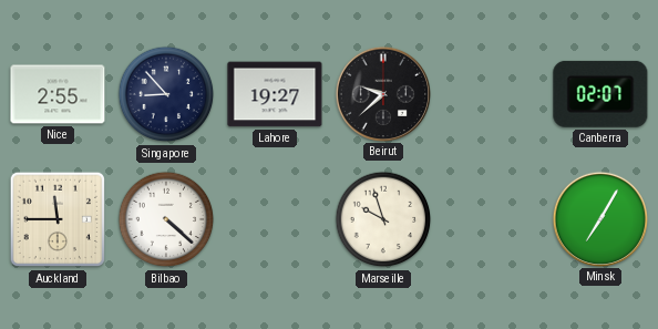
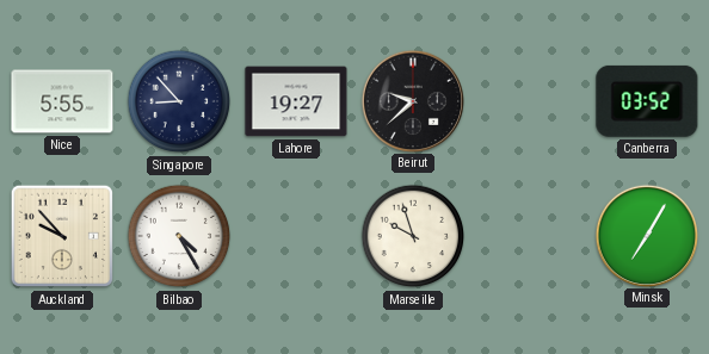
Nice: 2:55 -> 5:55 (62, 101)
Canberra: 02:07 -> 03:52 (647, 101)
Auckland: 11:45 -> 9:53 (62, 236)
Bilbao: 4:22 -> 4:25 (179, 236)
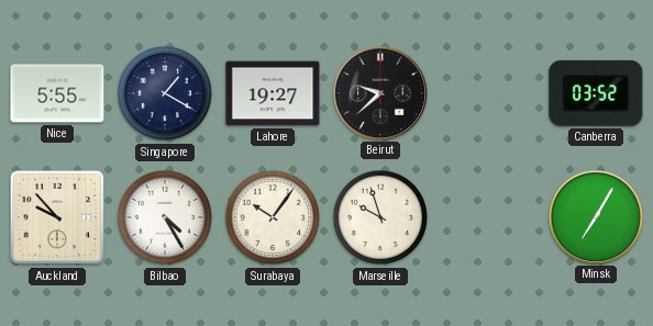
Singapore: 8:53 -> 1:20 (165, 93)
Surabaya: none -> 10:06 (273, 217)
